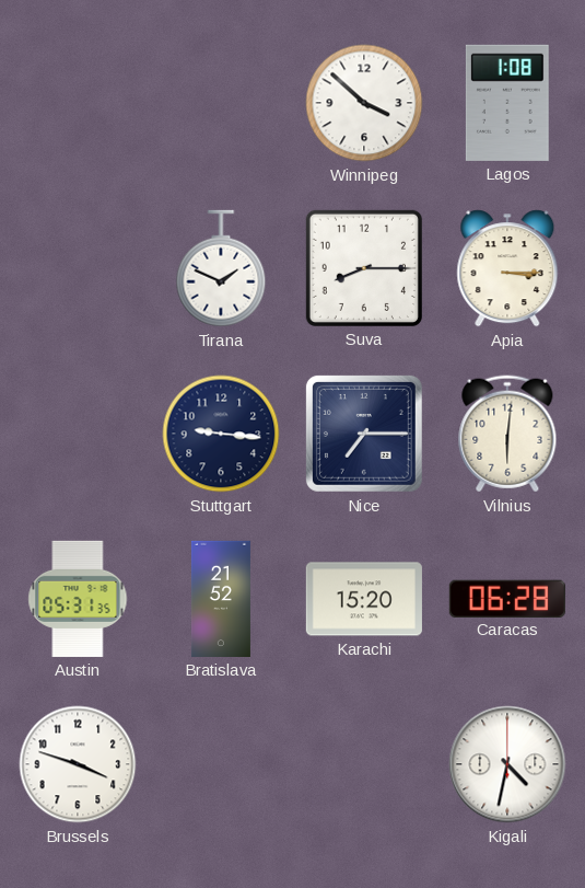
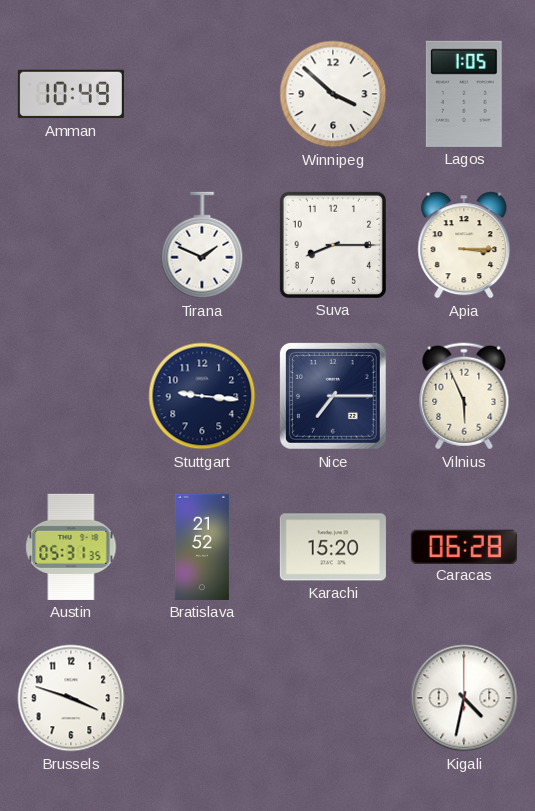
Amman: none -> 10:49 (71, 94)
Lagos: 1:08 -> 1:05 (464, 94)
Vilnius: 6:01 -> 5:56 (464, 396)
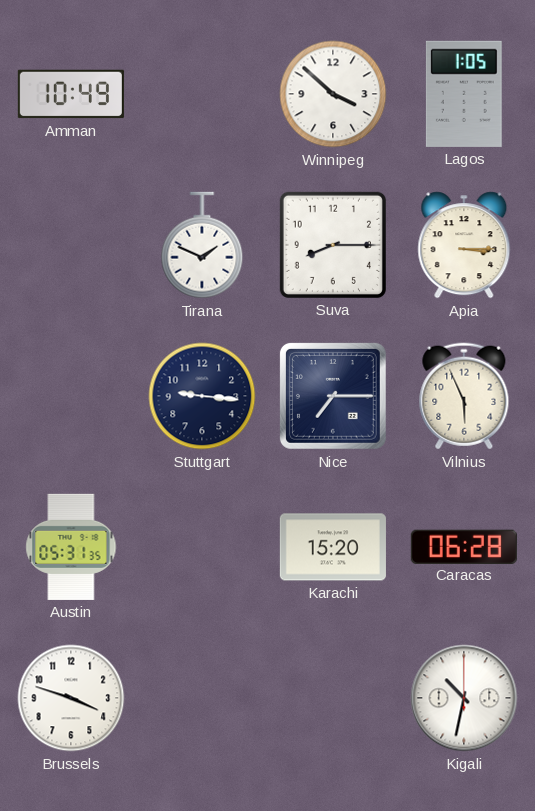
Bratislava: 21:52 -> none (202, 547)
Kigali: 4:32 -> 10:32 (464, 698)
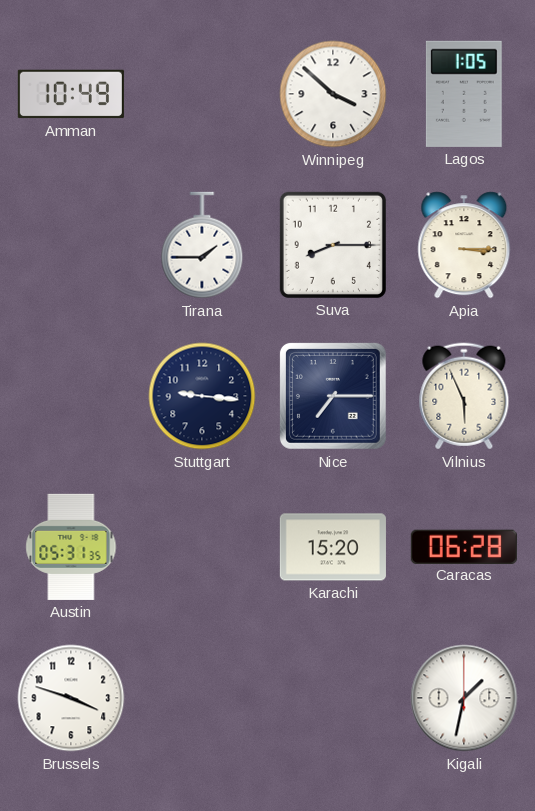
Tirana: 1:49 -> 1:45 (202, 245)
Kigali: 10:32 -> 1:32 (464, 698)
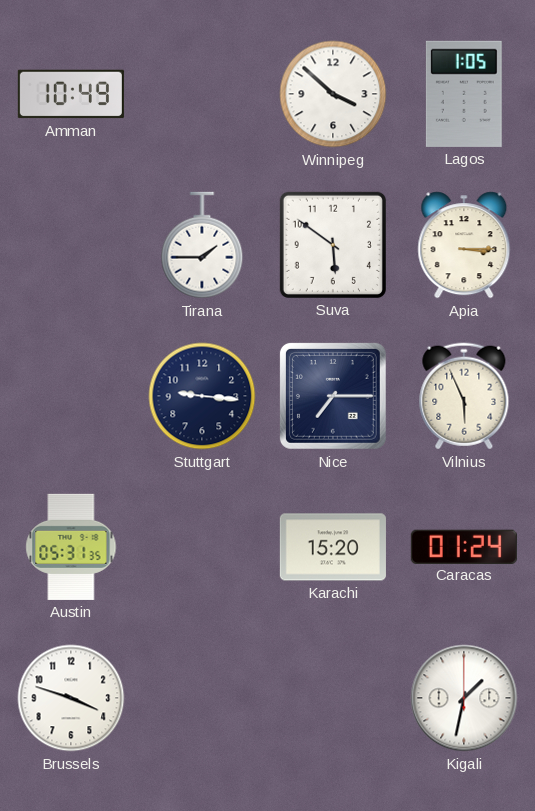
Suva: 8:15 -> 5:51 (333, 245)
Caracas: 06:28 -> 01:24 (464, 546)
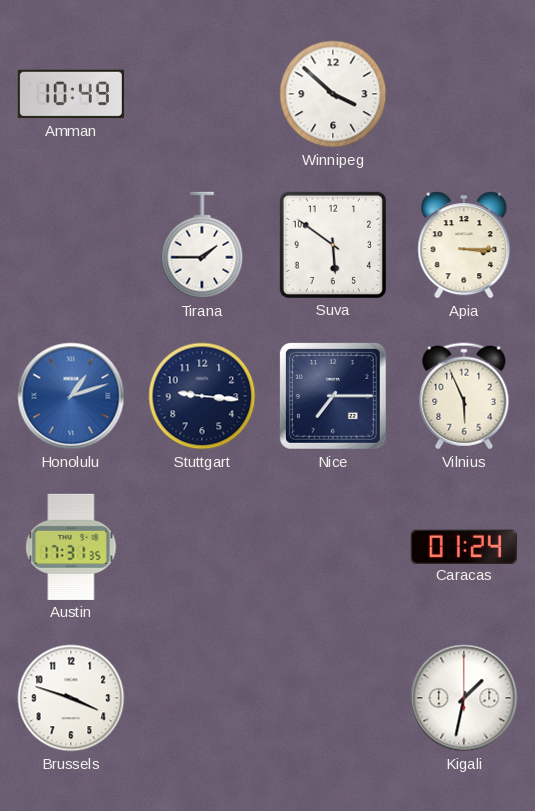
Lagos: 1:05 -> none (464, 94)
Honolulu: none -> 1:12 (71, 396)
Austin: 05:31 -> 17:31 (71, 547)
Karachi: 15:20 -> none (333, 547)
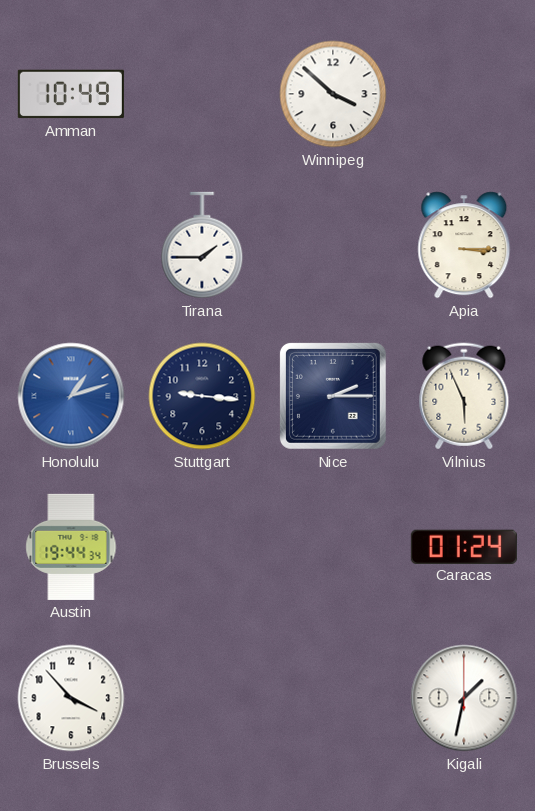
Suva: 5:51 -> none (333, 245)
Nice: 7:15 -> 2:15 (333, 396)
Austin: 17:31 -> 19:44 (71, 547)
Brussels: 3:48 -> 3:53 (71, 698)
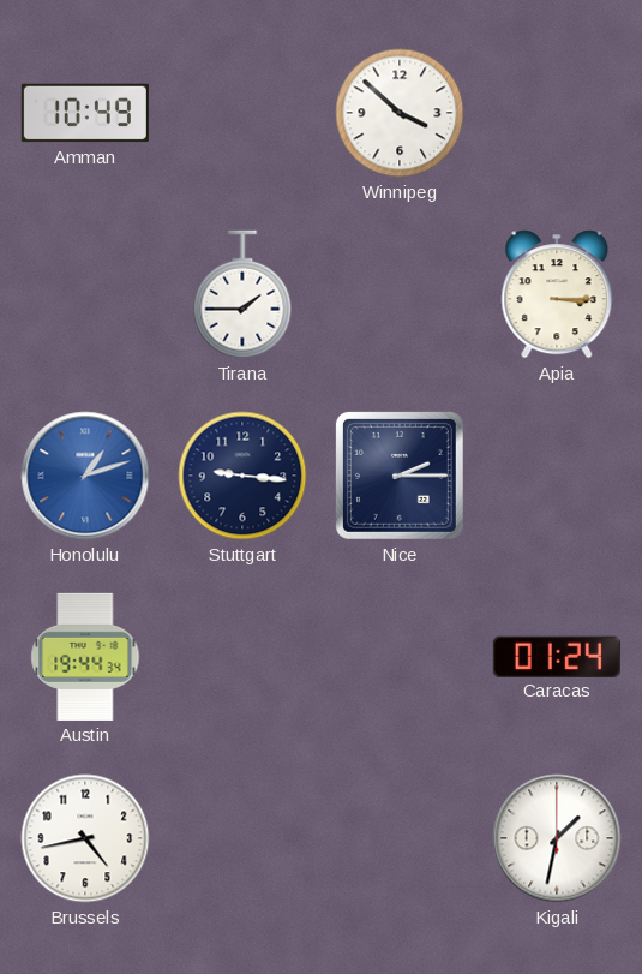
Vilnius: 5:56 -> none (464, 396)
Brussels: 3:53 -> 4:43 (85, 838)
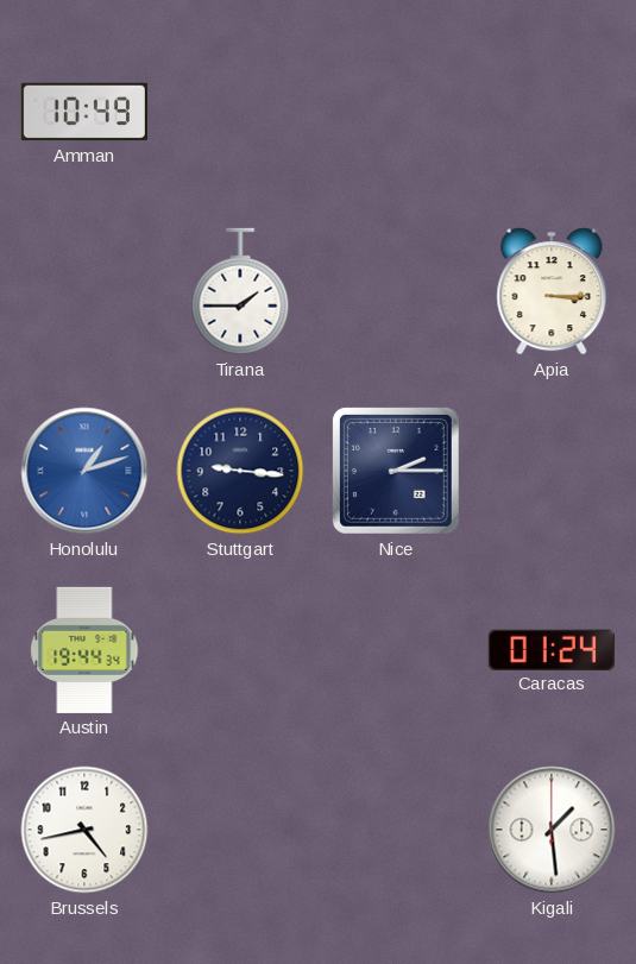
Winnipeg: 3:52 -> none (400, 113)
Kigali: 1:32 -> 1:29 (552, 830)
